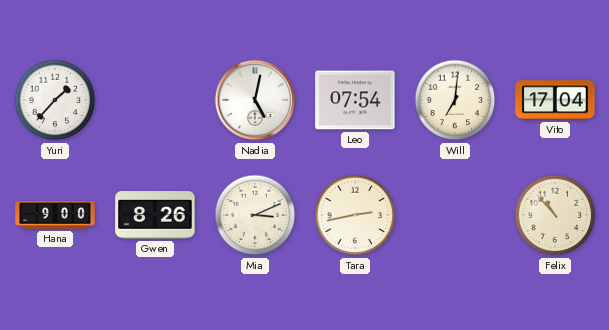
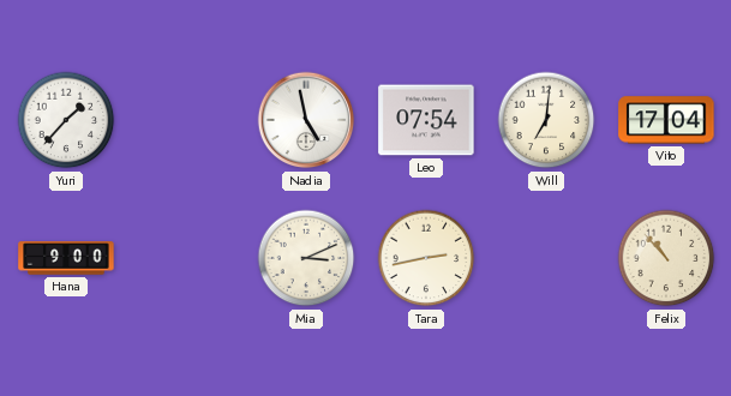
Nadia: 5:02 -> 4:58 (306, 120)
Gwen: 8:26 -> none (155, 215)
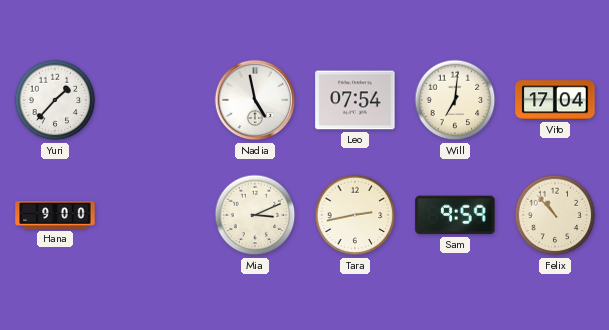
Sam: none -> 9:59 (455, 215)
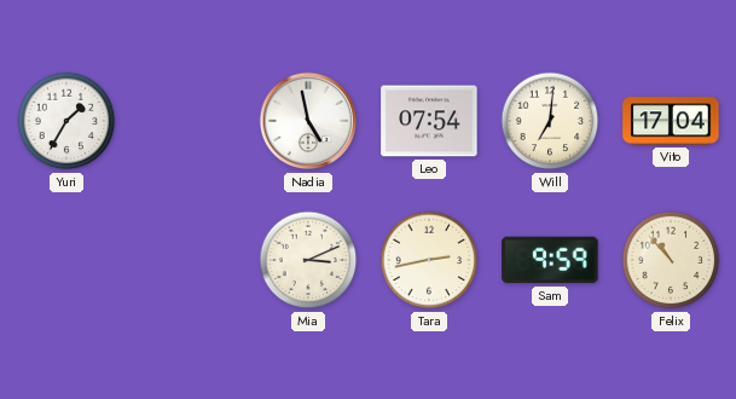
Yuri: 1:37 -> 1:35 (66, 121)
Hana: 9:00 -> none (55, 215)
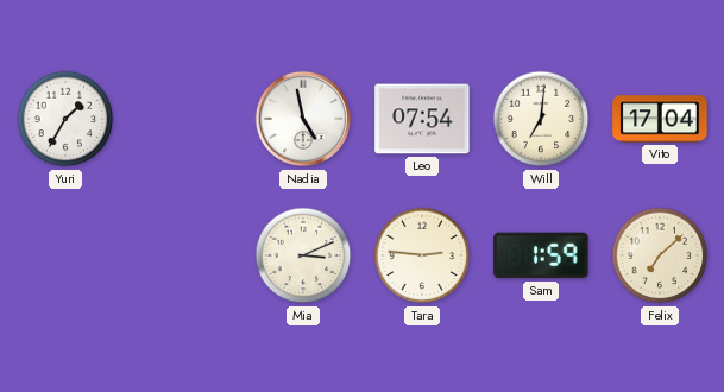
Tara: 2:43 -> 2:46 (422, 255)
Sam: 9:59 -> 1:59 (541, 255)
Felix: 10:53 -> 7:08 (660, 255)
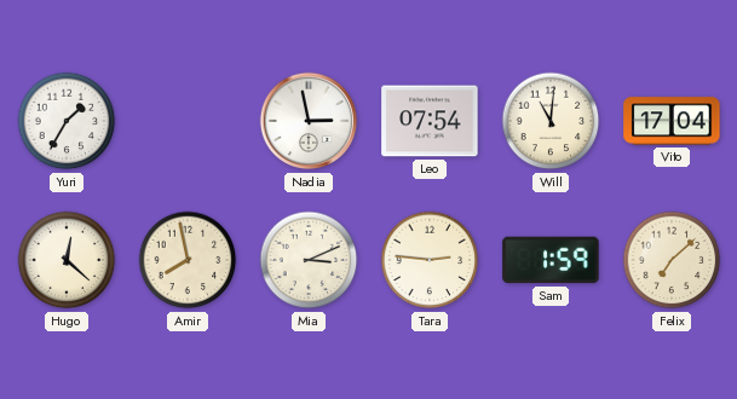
Nadia: 4:58 -> 2:58 (309, 121)
Will: 7:01 -> 11:01 (551, 121)
Hugo: none -> 12:22 (67, 260)
Amir: none -> 7:58 (188, 260)
